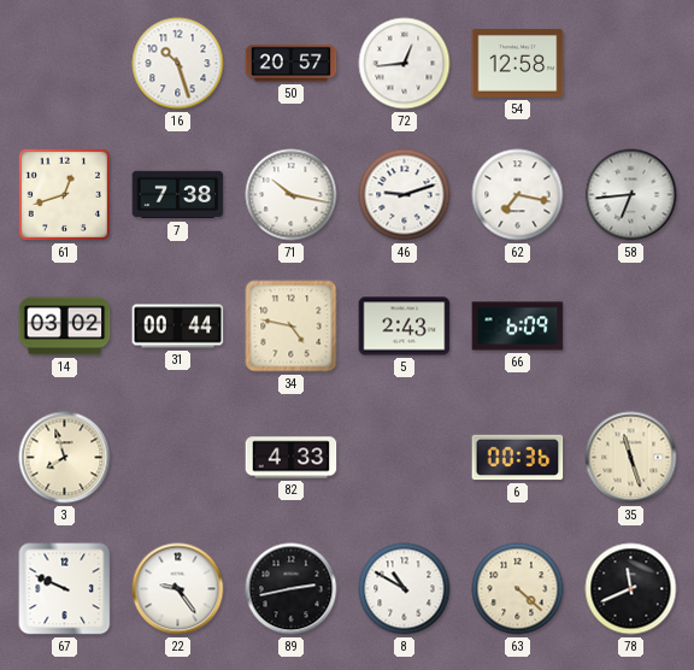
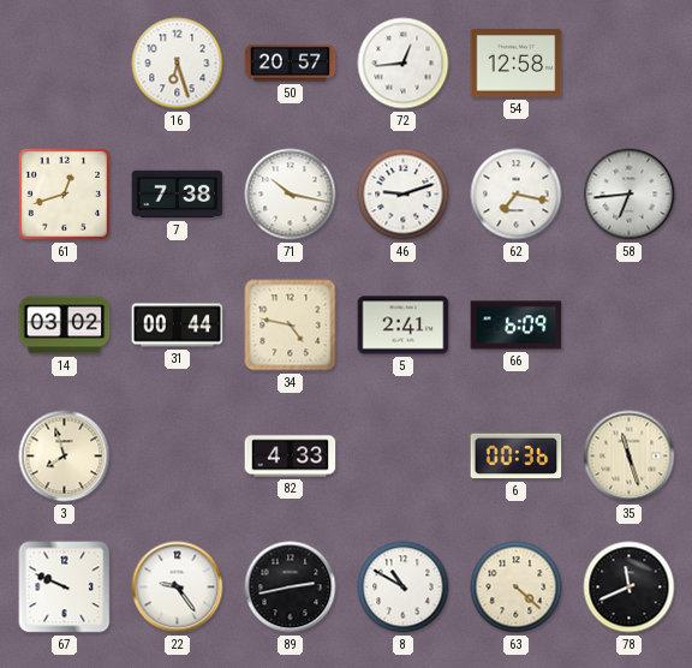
16: 10:27 -> 6:27 (178, 64)
5: 2:43 -> 2:41 (404, 326)
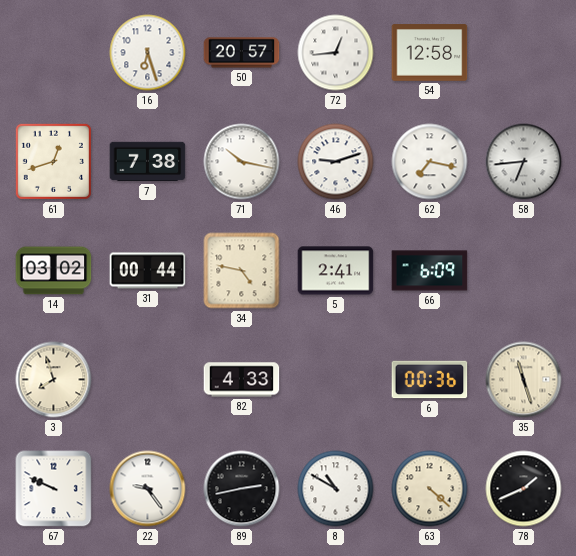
78: 11:41 -> 1:41 (524, 489)
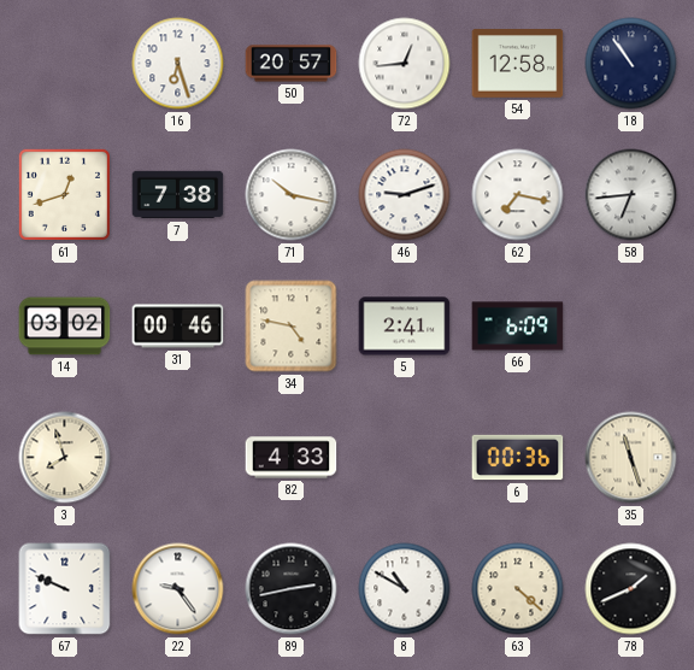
18: none -> 10:54 (631, 64)
31: 00:44 -> 00:46 (178, 327)
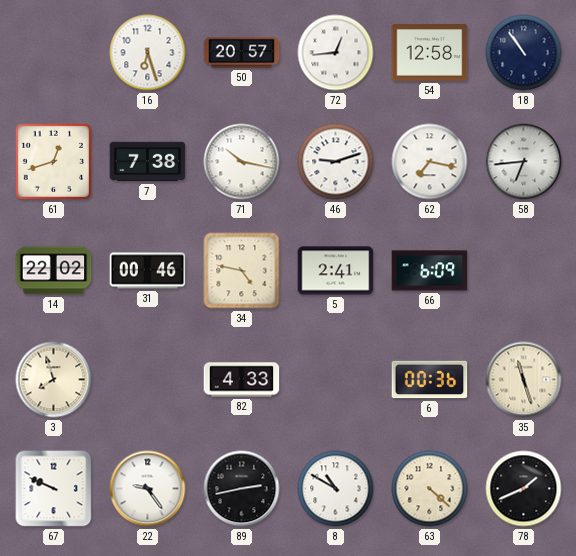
14: 03:02 -> 22:02 (54, 271)
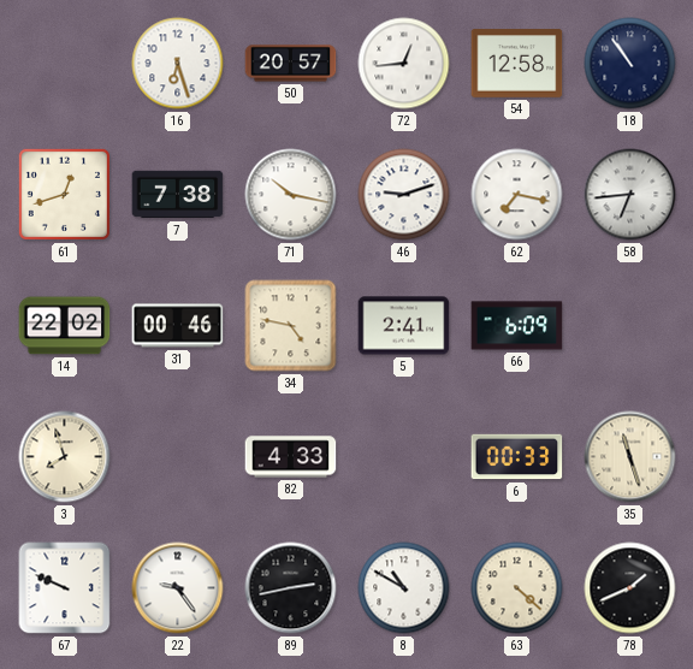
6: 00:36 -> 00:33 (517, 457)
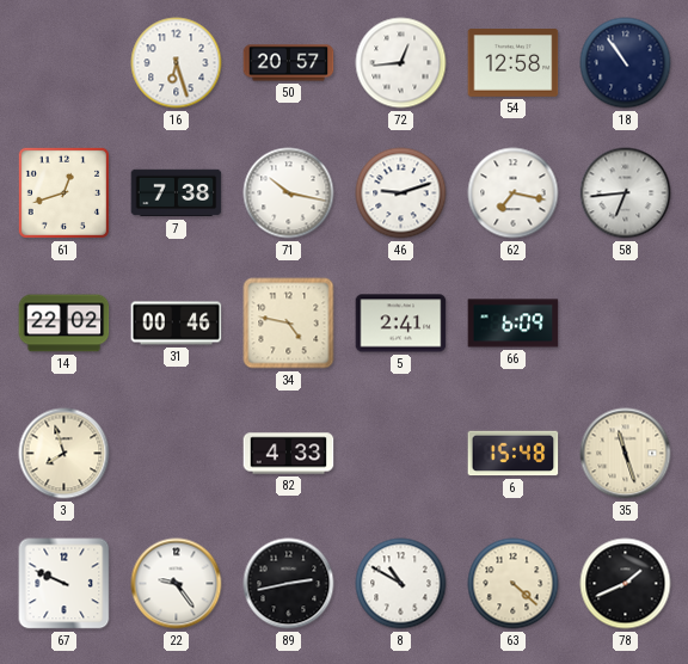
6: 00:33 -> 15:48 (514, 454)
